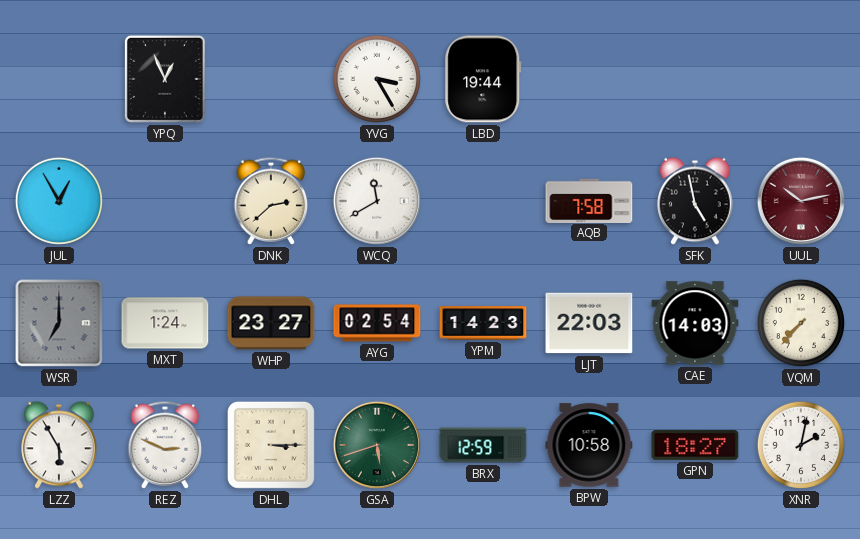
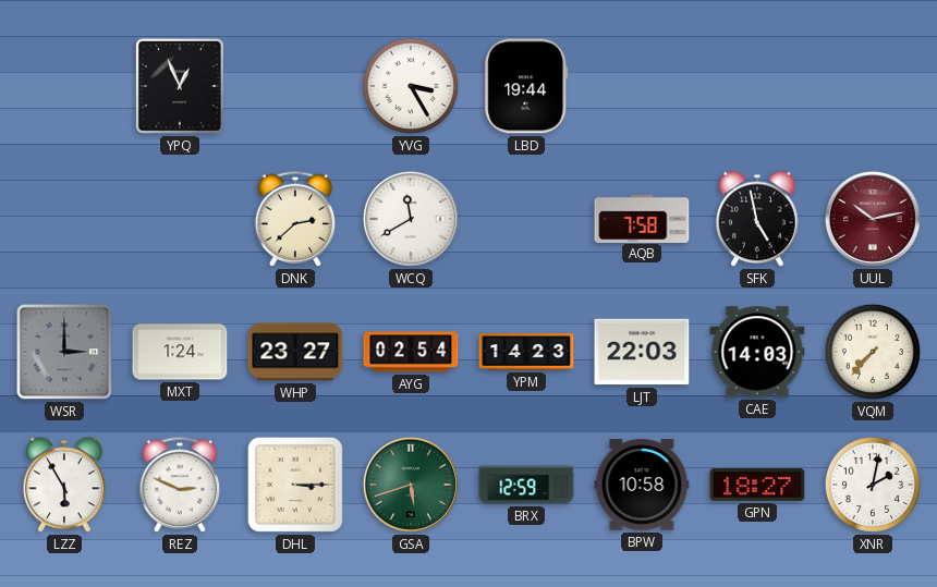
JUL: 12:55 -> none (59, 201)
WSR: 7:00 -> 3:00 (64, 352)
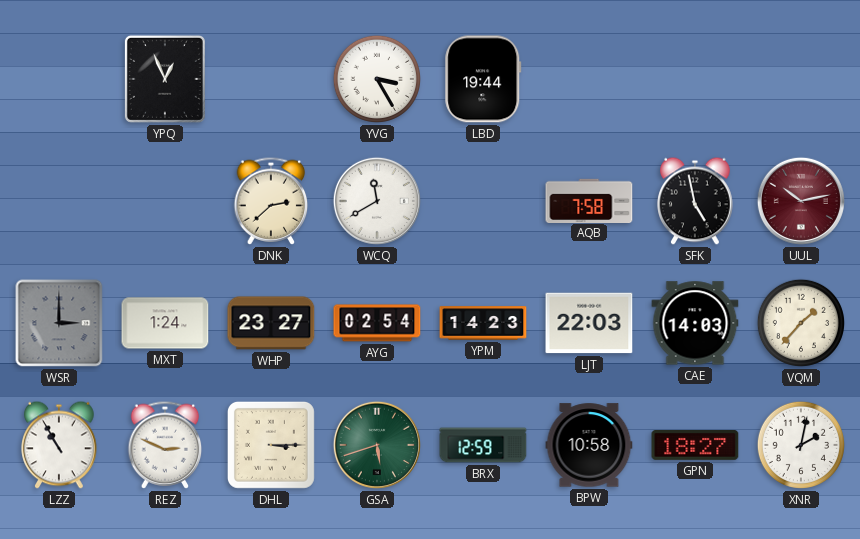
VQM: 7:37 -> 1:37 (801, 323)
LZZ: 5:55 -> 10:55 (59, 445)
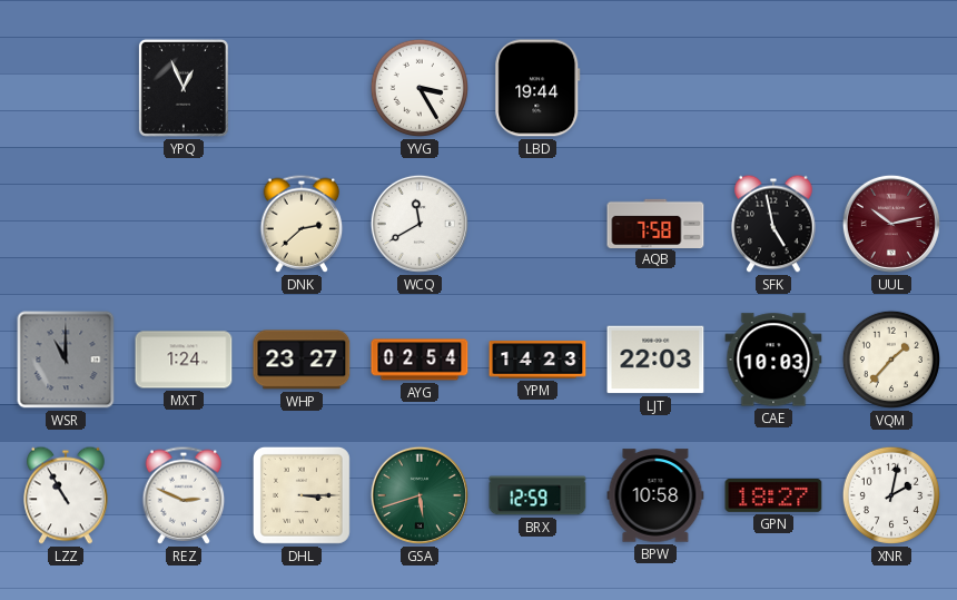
WSR: 3:00 -> 11:00 (66, 360)
CAE: 14:03 -> 10:03 (773, 360)
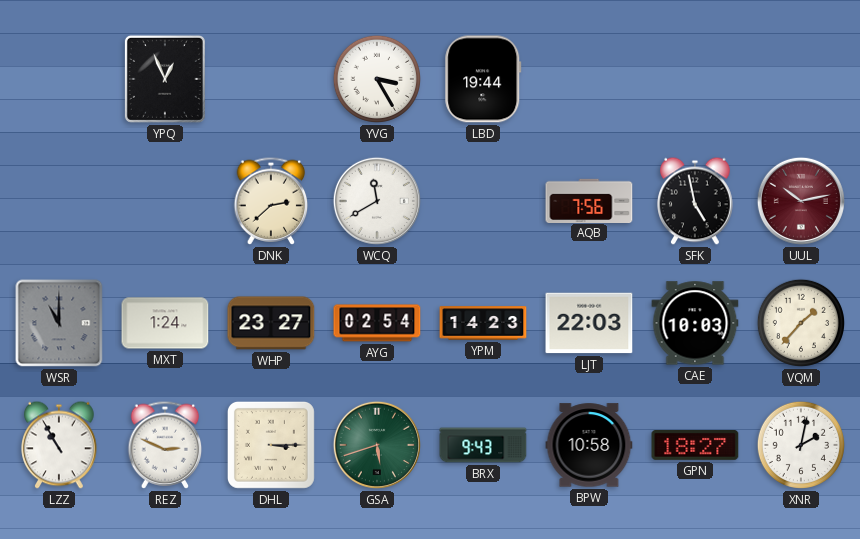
AQB: 7:58 -> 7:56 (589, 200)
BRX: 12:59 -> 9:43 (483, 445)
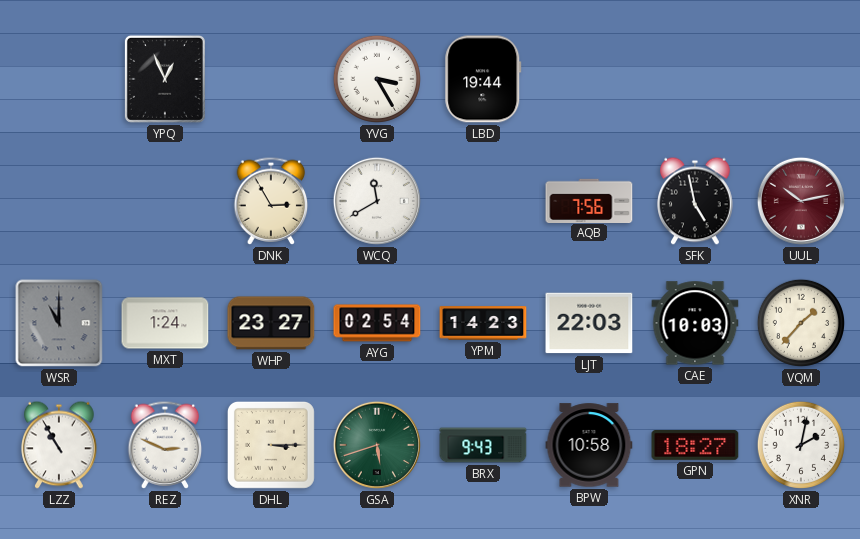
DNK: 2:38 -> 2:55 (271, 201)
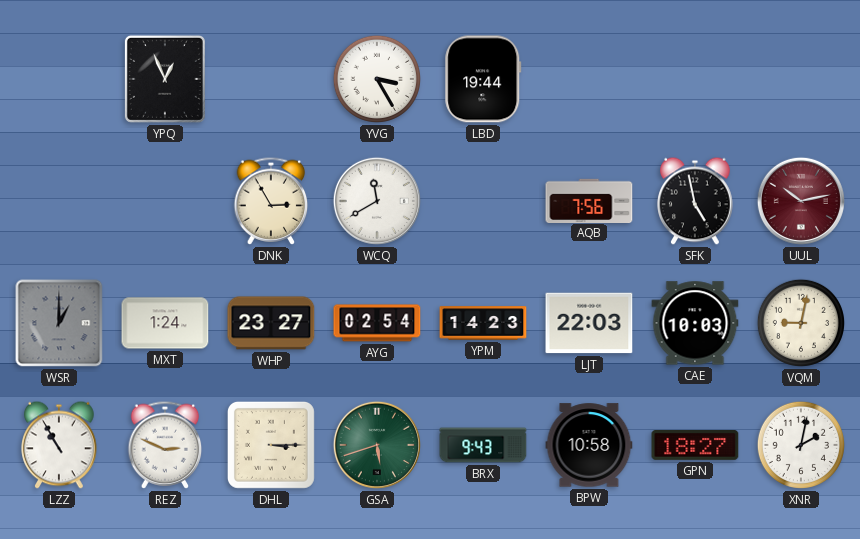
WSR: 11:00 -> 1:00 (59, 323)
VQM: 1:37 -> 9:02 (801, 323)
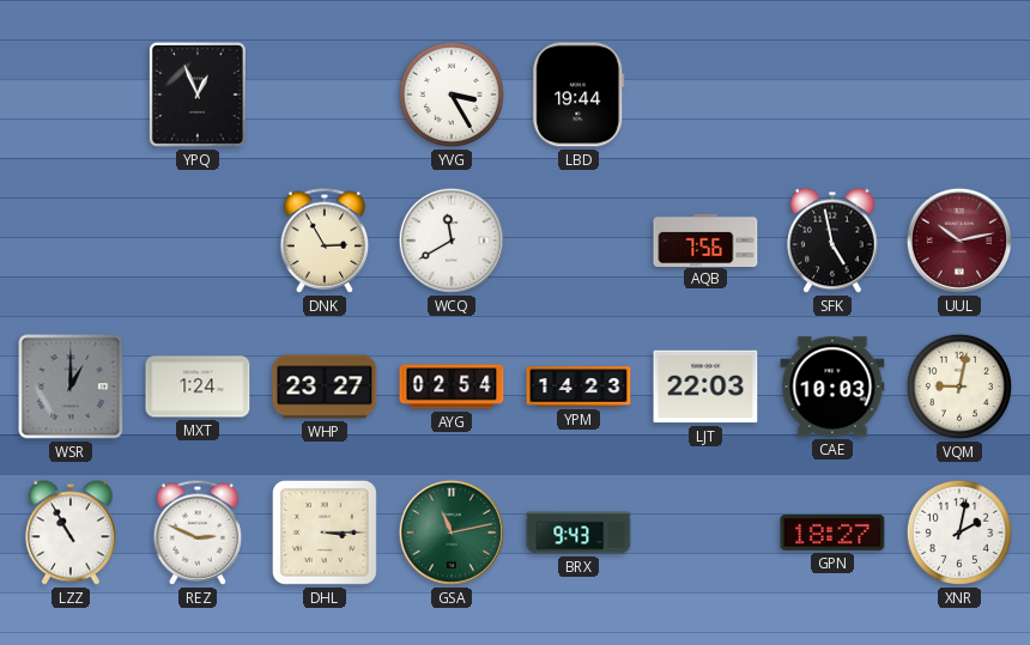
GSA: 5:42 -> 11:13 (452, 533)
BPW: 10:58 -> none (589, 445)
